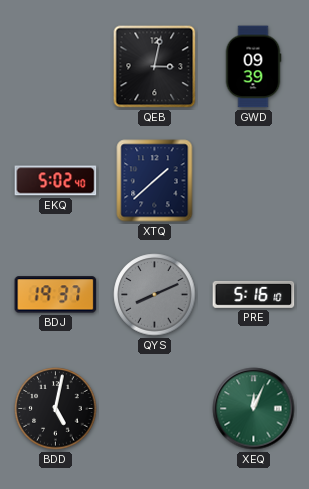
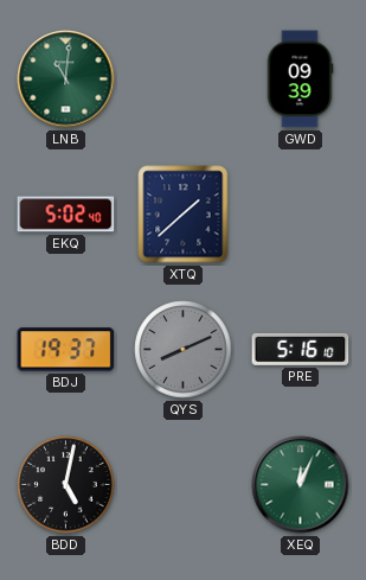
LNB: none -> 11:01 (66, 79)
QEB: 3:02 -> none (155, 67)
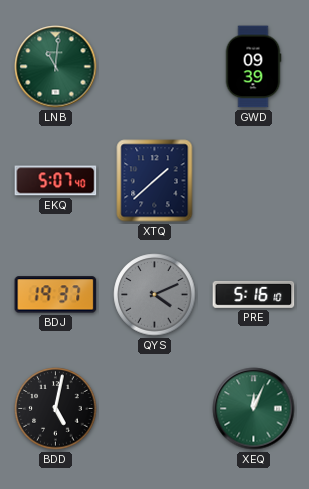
EKQ: 5:02 -> 5:07 (56, 181)
QYS: 8:11 -> 4:11 (155, 295)
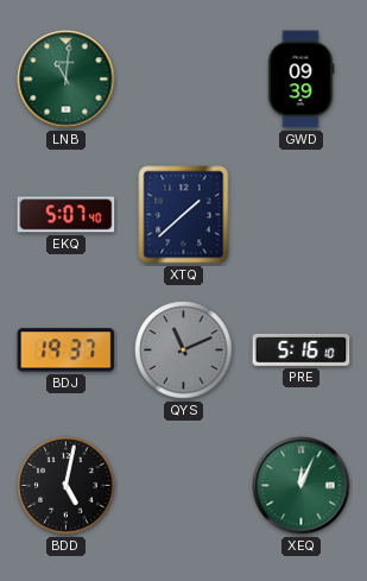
QYS: 4:11 -> 11:11 (184, 351)
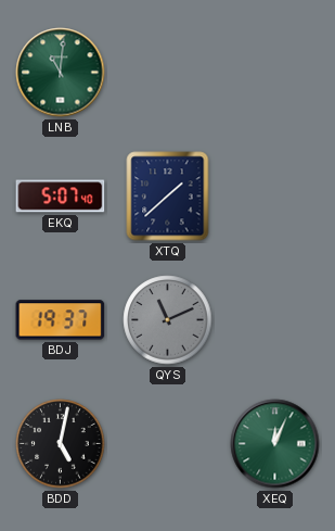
GWD: 09:39 -> none (300, 80)
PRE: 5:16 -> none (302, 349)
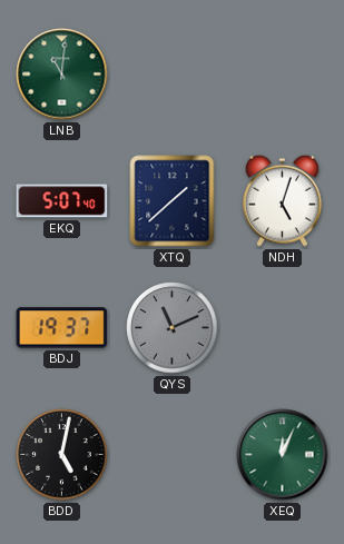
NDH: none -> 5:03 (282, 200)
